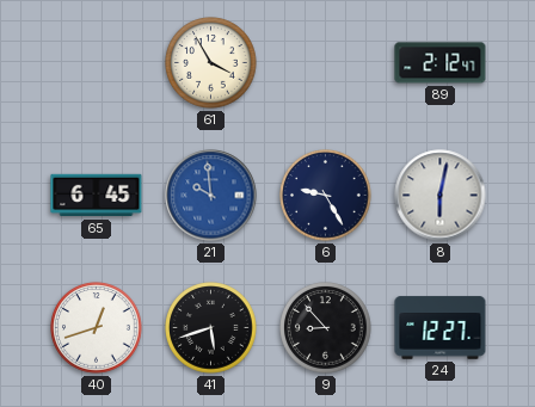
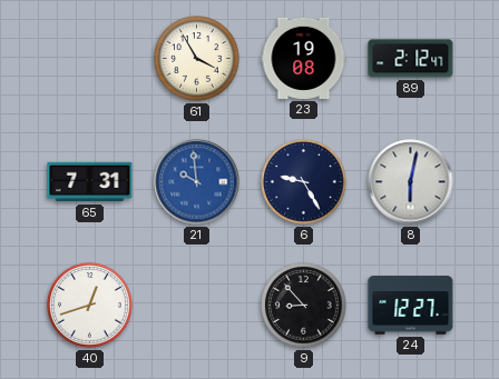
23: none -> 19:08 (304, 58)
65: 6:45 -> 7:31 (90, 182)
41: 5:42 -> none (211, 328)
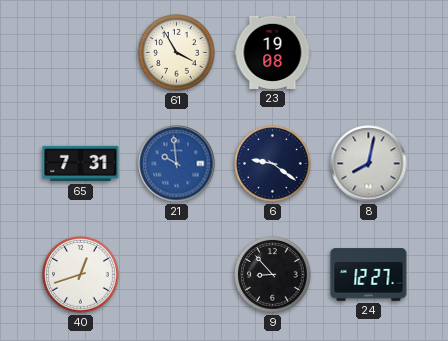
89: 2:12 -> none (411, 59)
6: 9:25 -> 9:21 (273, 164)
8: 6:02 -> 8:02 (369, 164)
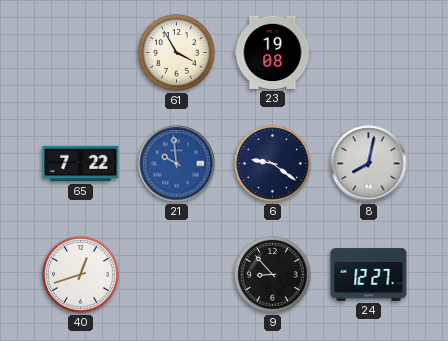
65: 7:31 -> 7:22 (81, 164)
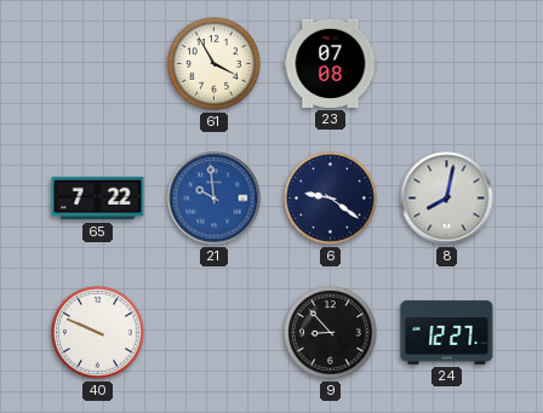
23: 19:08 -> 07:08 (331, 63)
40: 12:42 -> 9:49 (98, 333)
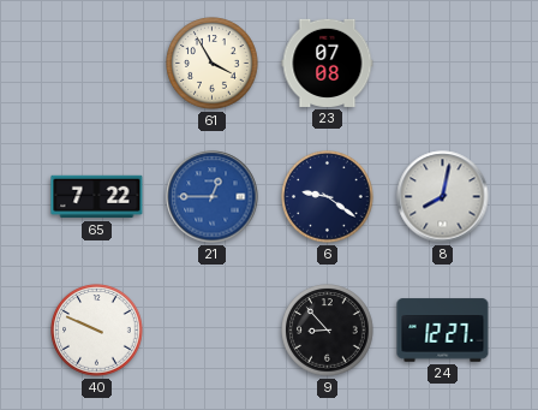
21: 9:59 -> 12:45 (213, 197)
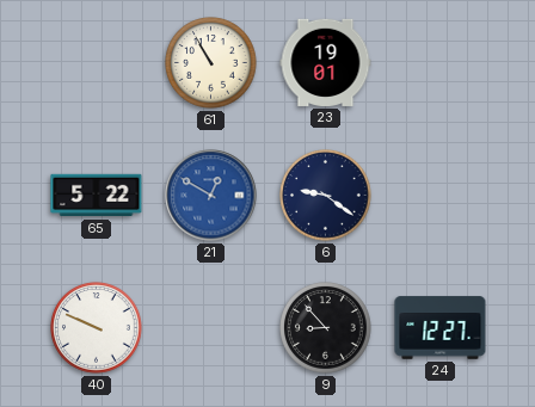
61: 3:55 -> 10:55 (211, 63)
23: 07:08 -> 19:01 (326, 62)
65: 7:22 -> 5:22 (97, 196)
21: 12:45 -> 12:50 (211, 196)
8: 8:02 -> none (443, 197)
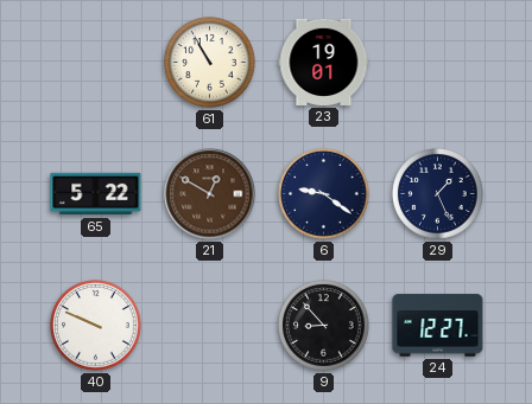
21 dial: blue -> brown (210, 194)
29: none -> 1:26 (438, 194)
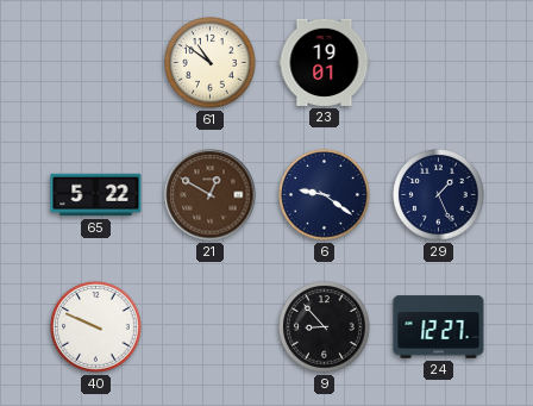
61: 10:55 -> 10:51 (211, 63)
